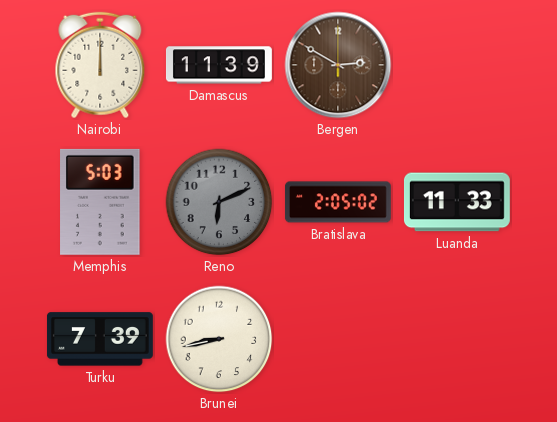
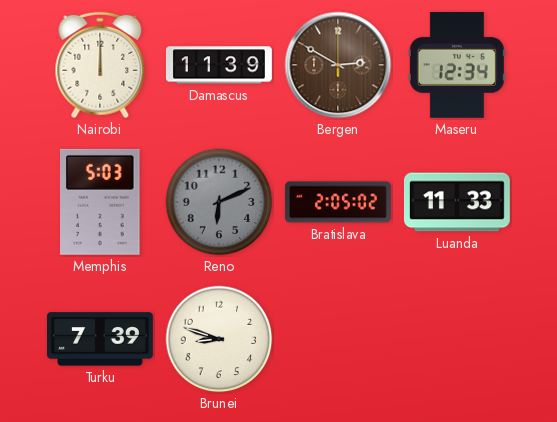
Maseru: none -> 12:34 (457, 65)
Brunei: 8:43 -> 8:48 (219, 339)
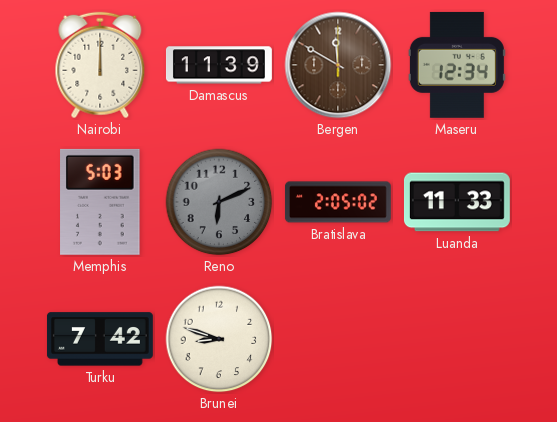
Bergen: 2:50 -> 11:50 (338, 65)
Turku: 7:39 -> 7:42 (100, 339)
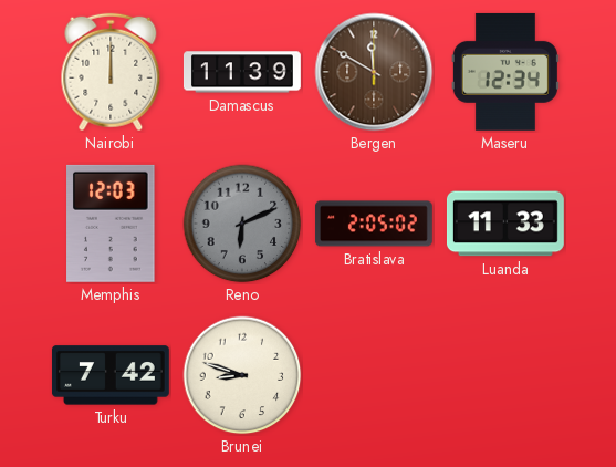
Memphis: 5:03 -> 12:03 (111, 224)
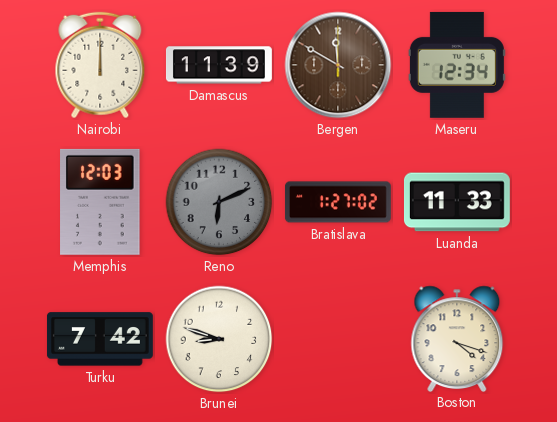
Bratislava: 2:05 -> 1:27 (338, 202)
Boston: none -> 4:18 (457, 338)
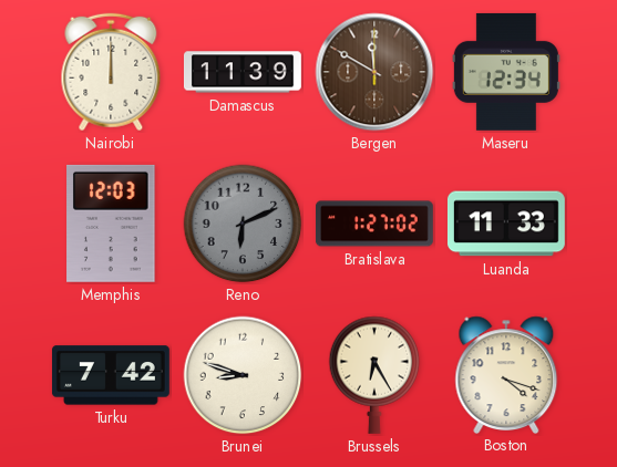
Brussels: none -> 6:25 (374, 375)
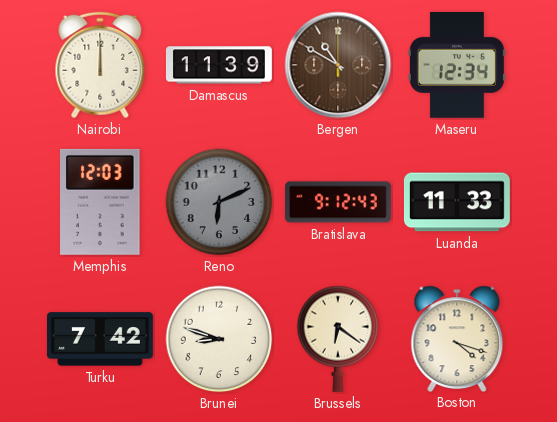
Bergen: 11:50 -> 10:50 (338, 65)
Bratislava: 1:27 -> 9:12 (338, 202)
Brussels: 6:25 -> 6:21 (338, 339)
